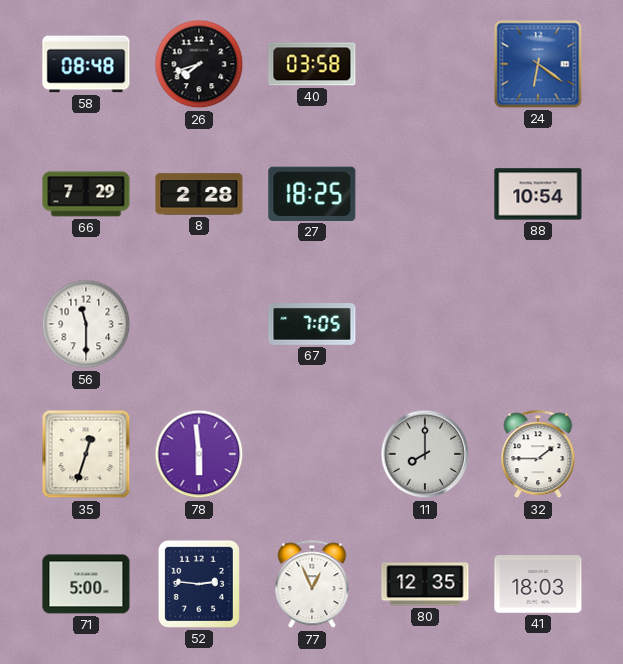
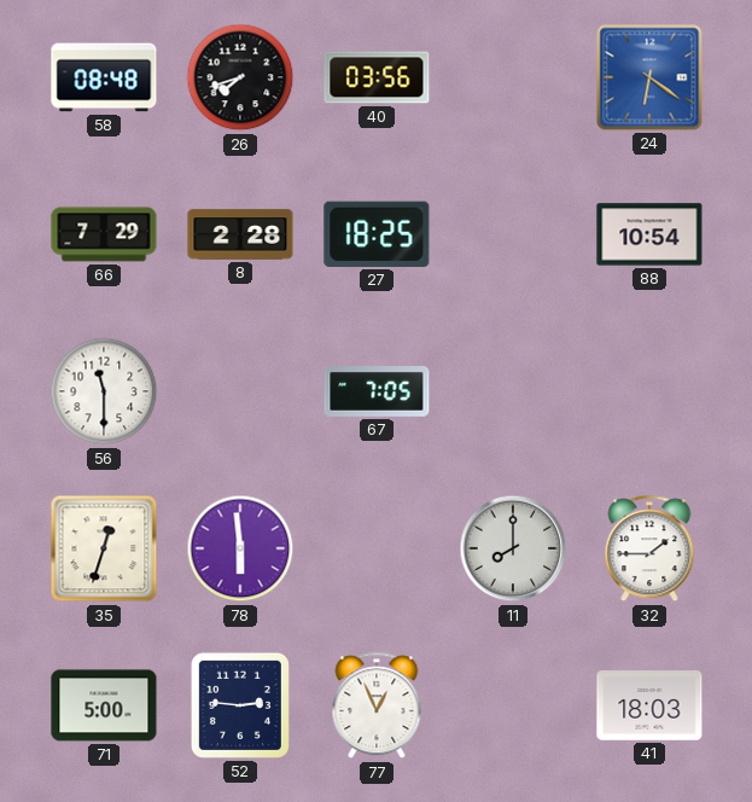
40: 03:58 -> 03:56 (377, 77)
80: 12:35 -> none (425, 584)
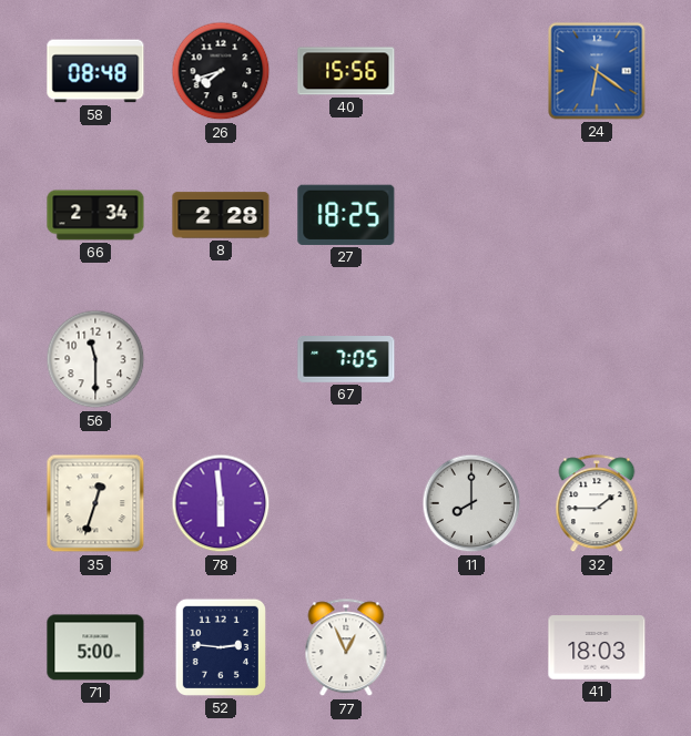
40: 03:56 -> 15:56 (346, 71)
66: 7:29 -> 2:34 (95, 215)
88: 10:54 -> none (649, 234)
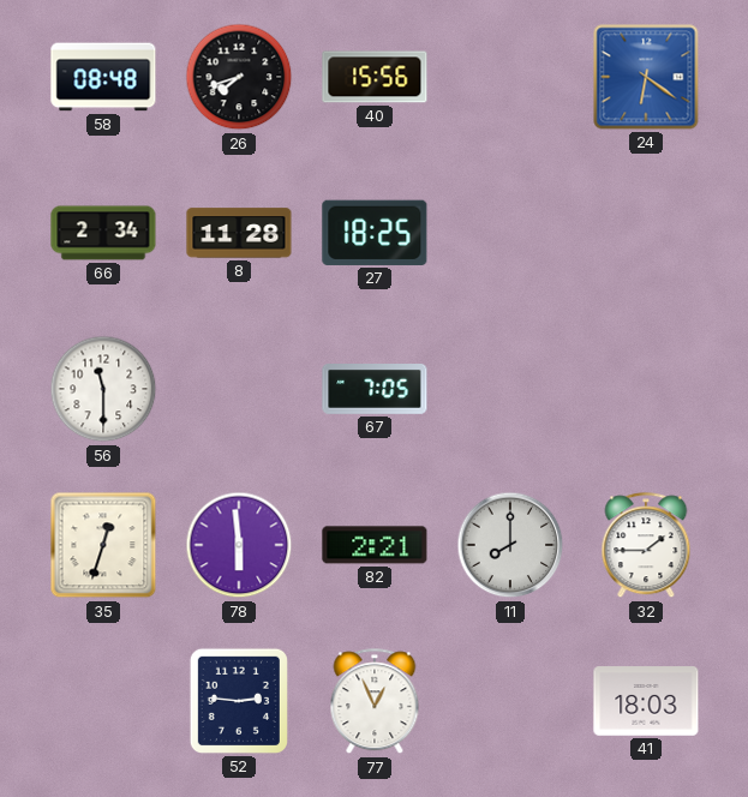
8: 2:28 -> 11:28 (239, 233)
82: none -> 2:21 (375, 545)
71: 5:00 -> none (95, 647)
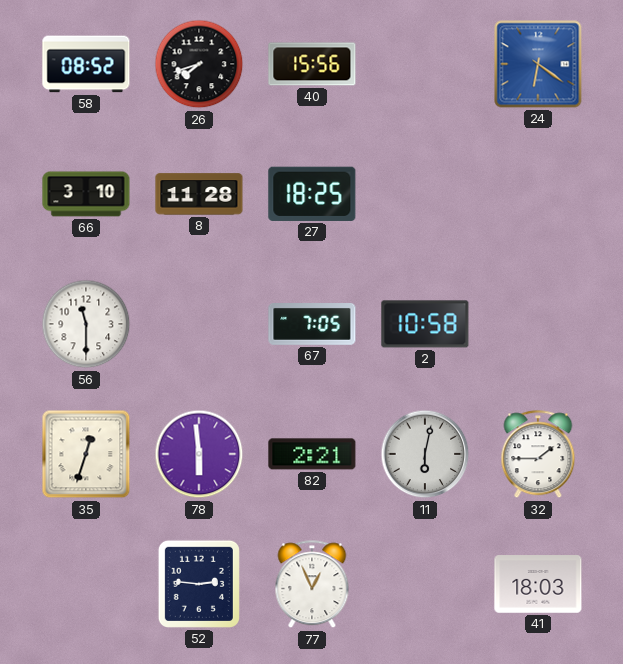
58: 08:48 -> 08:52 (86, 64)
66: 2:34 -> 3:10 (86, 194)
2: none -> 10:58 (425, 324)
11: 8:00 -> 6:02 (425, 454)
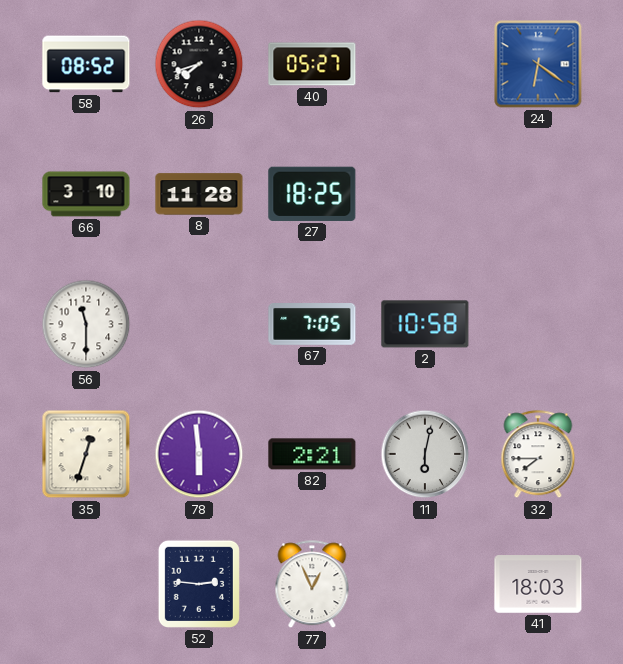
40: 15:56 -> 05:27 (312, 64)
32: 1:45 -> 7:45 (538, 455)
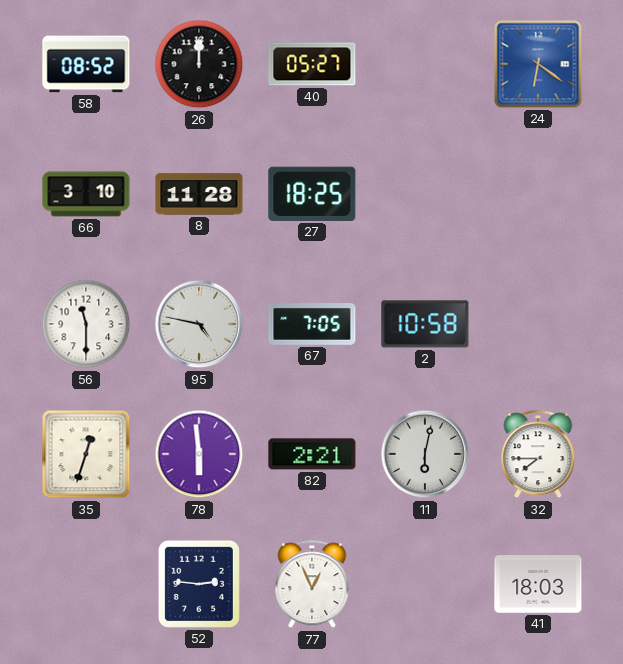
26: 7:42 -> 12:00 (199, 64)
95: none -> 4:47 (199, 324)
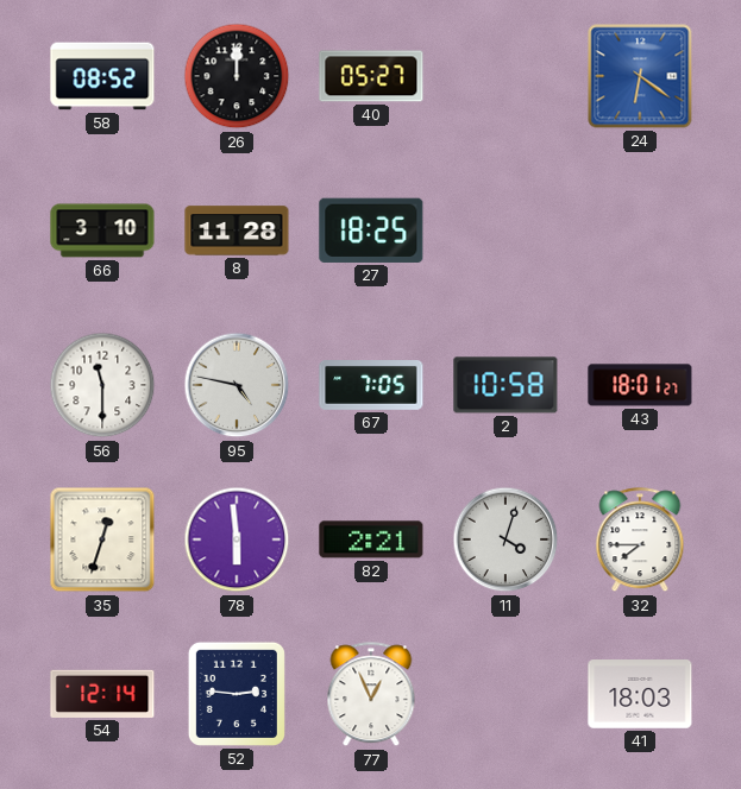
43: none -> 18:01 (640, 385)
11: 6:02 -> 4:03 (505, 539)
54: none -> 12:14 (102, 694)
